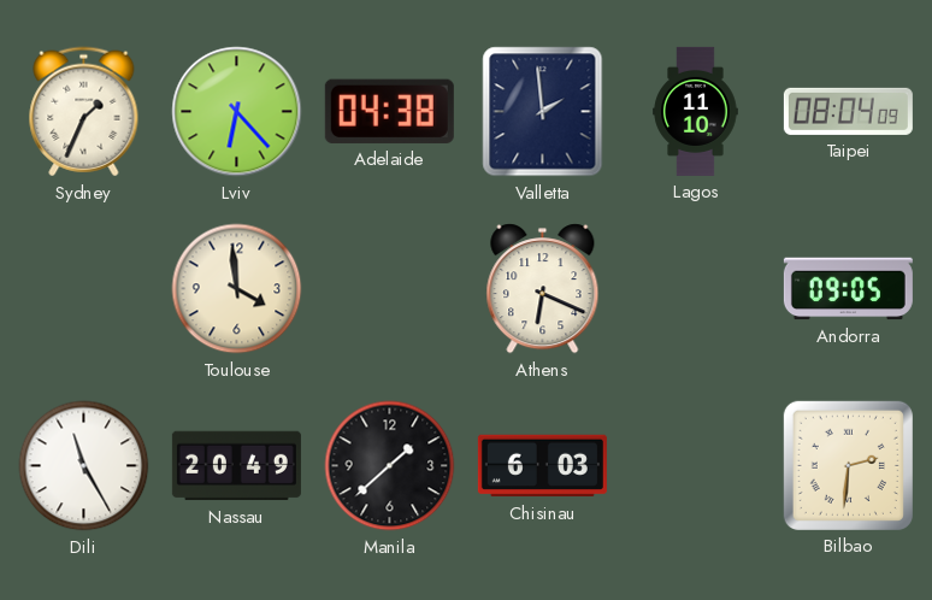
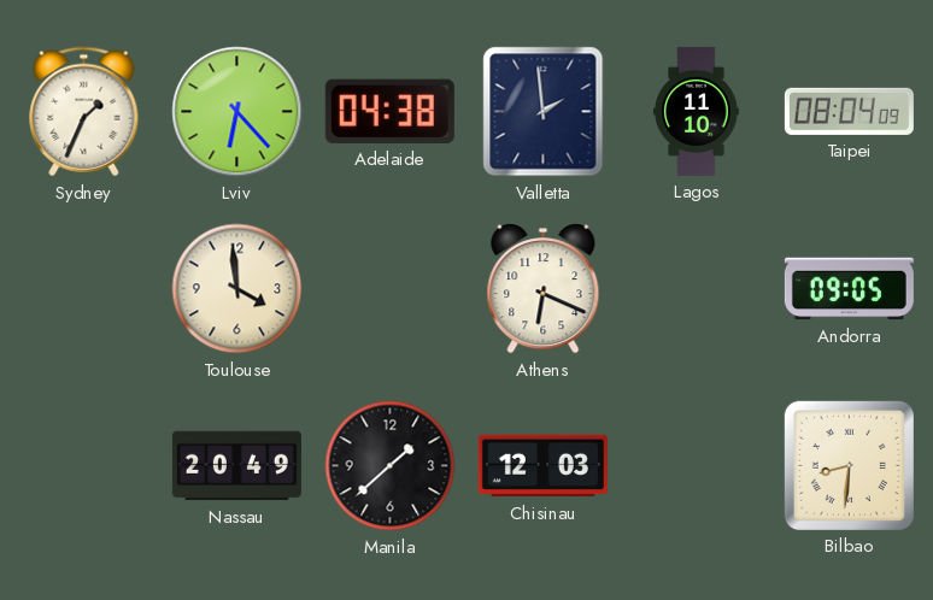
Dili: 11:25 -> none (84, 466)
Chisinau: 6:03 -> 12:03 (542, 466)
Bilbao: 2:31 -> 8:31 (849, 465)
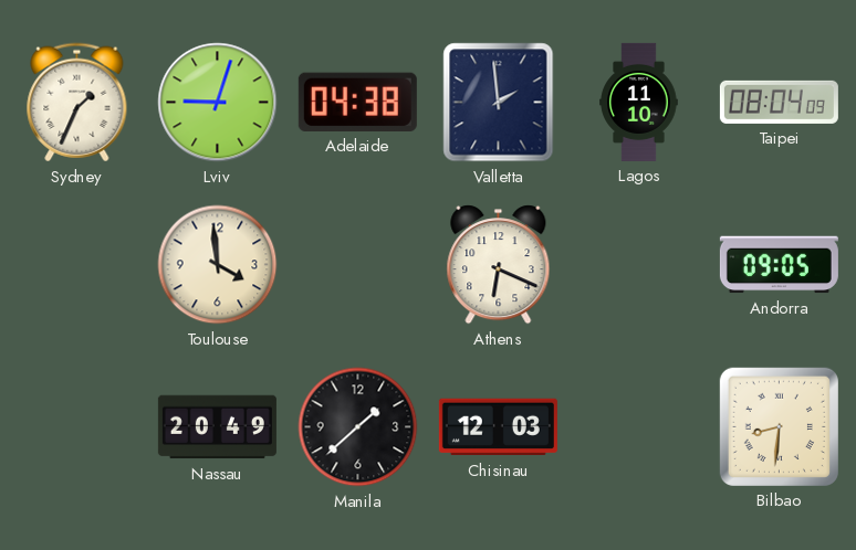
Lviv: 6:23 -> 9:03 (218, 103)
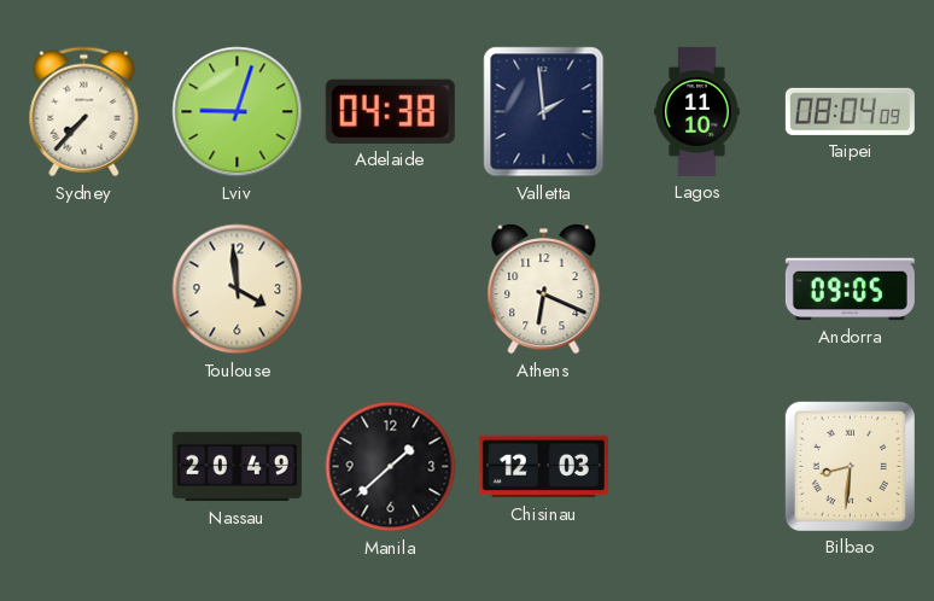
Sydney: 1:34 -> 7:37 (84, 112)
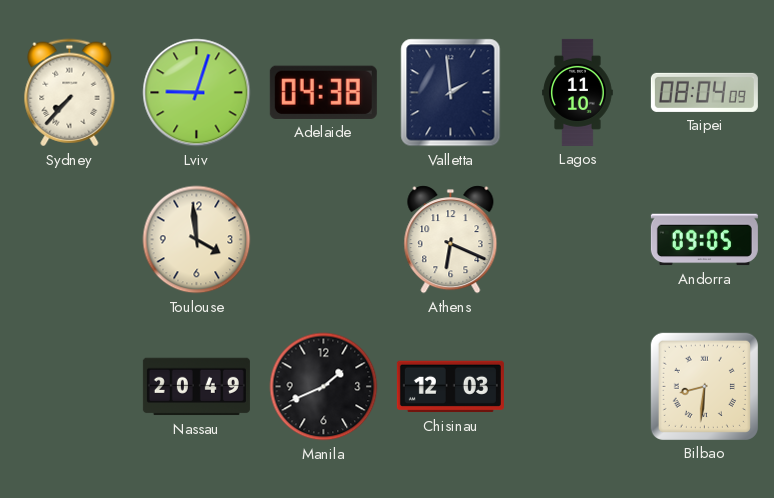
Manila: 1:38 -> 1:41 (324, 387)
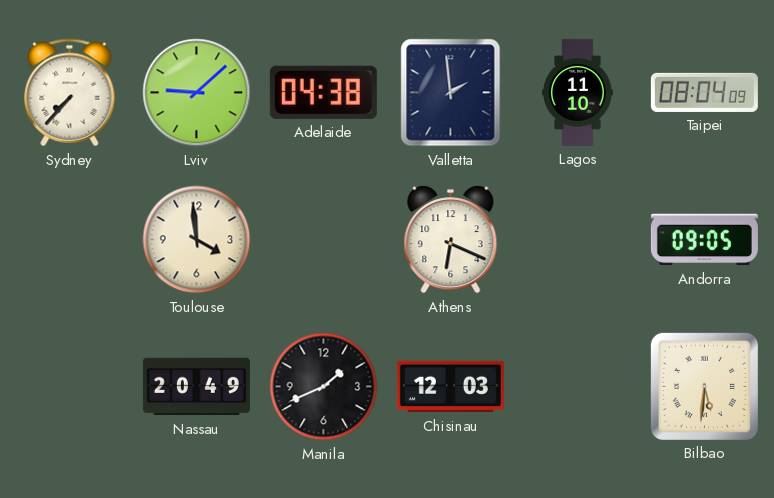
Lviv: 9:03 -> 9:08 (197, 93)
Bilbao: 8:31 -> 5:31 (704, 386)
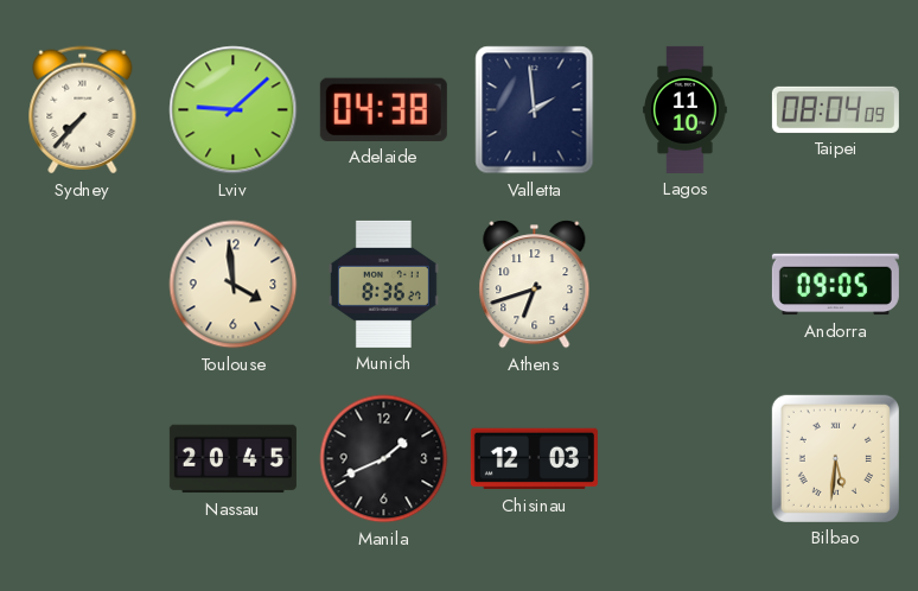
Munich: none -> 8:36 (383, 284)
Athens: 6:19 -> 6:42 (535, 285)
Nassau: 20:49 -> 20:45 (232, 459)
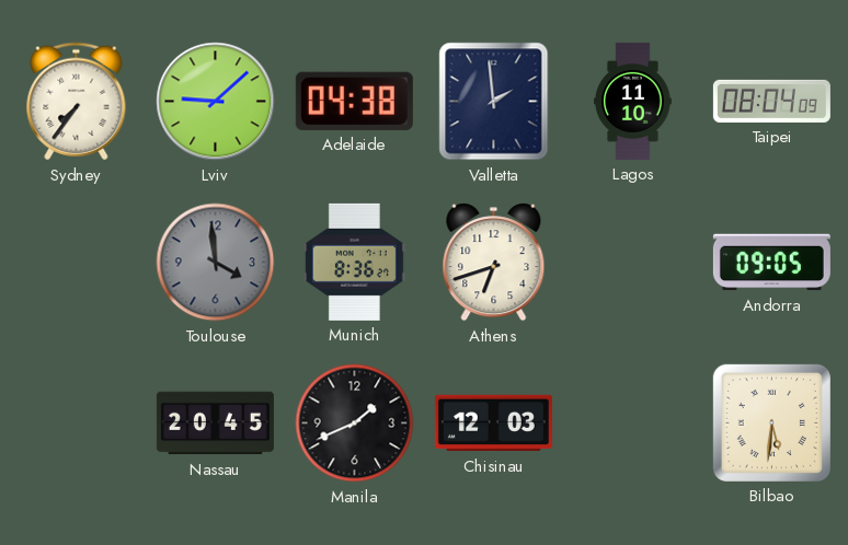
Sydney: 7:37 -> 7:36 (77, 102)
Toulouse dial: cream -> grey (216, 263)
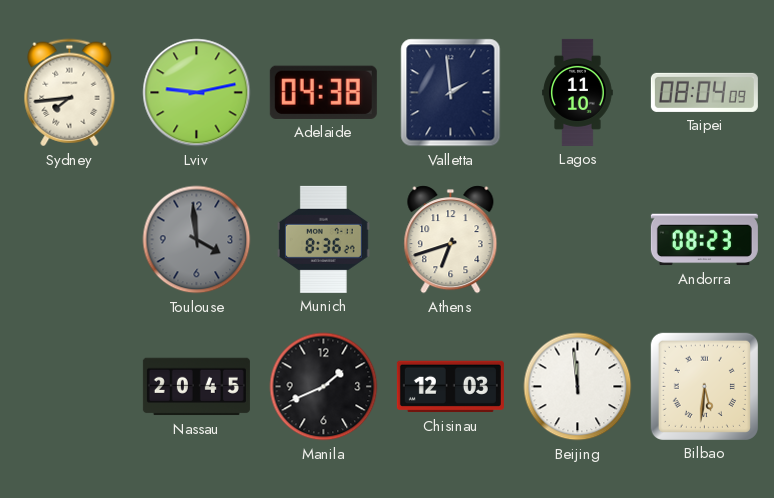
Sydney: 7:36 -> 7:44 (70, 93)
Lviv: 9:08 -> 9:13 (197, 93)
Andorra: 09:05 -> 08:23 (704, 240)
Beijing: none -> 11:59 (578, 387)
